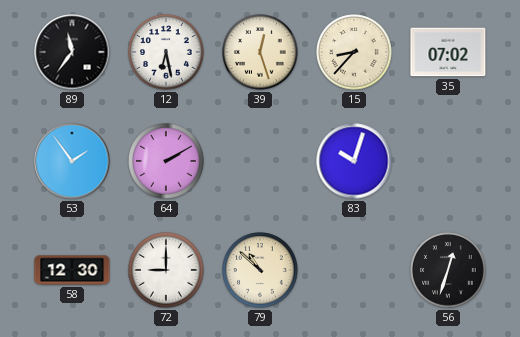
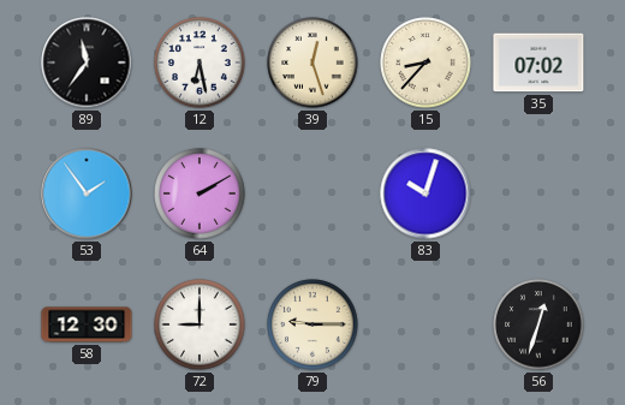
79: 10:52 -> 9:15 (312, 324)
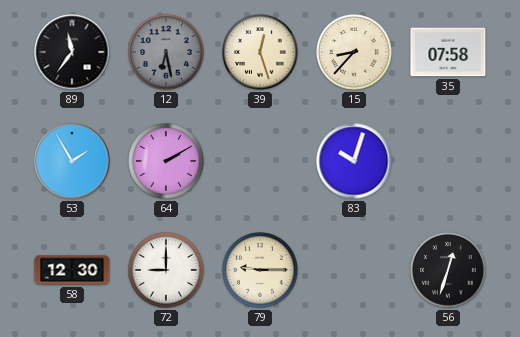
12 dial: white -> grey (166, 52)
35: 07:02 -> 07:58 (448, 52)
53: 1:54 -> 1:55 (72, 161)
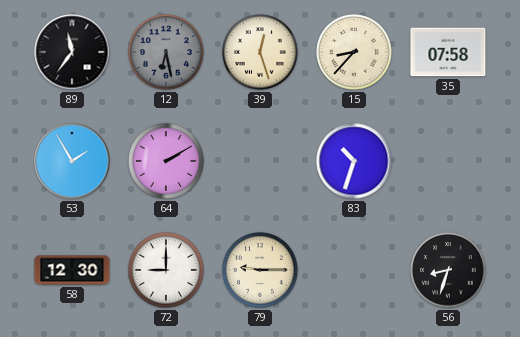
83: 10:03 -> 10:33 (354, 161)
56: 12:33 -> 8:33 (448, 270)
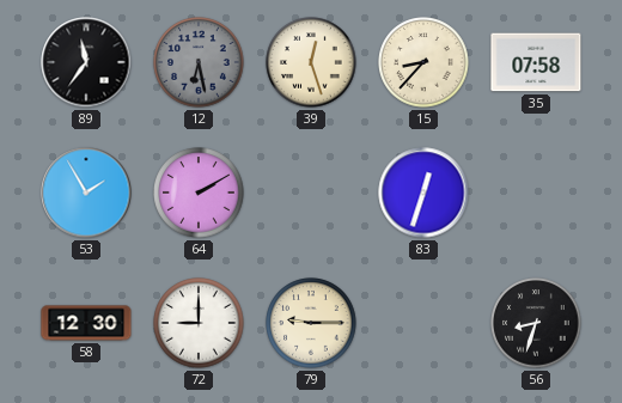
83: 10:33 -> 12:33 (423, 193)
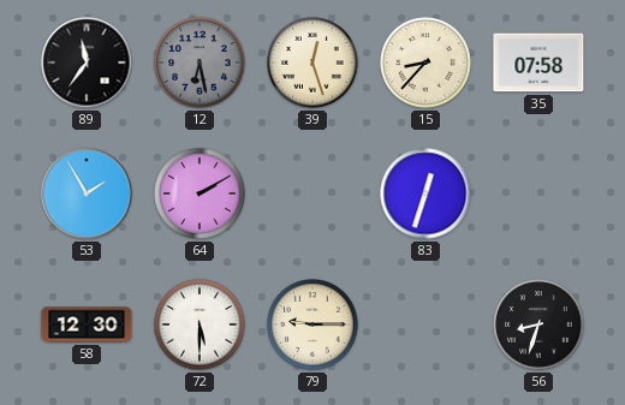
72: 9:00 -> 5:30 (200, 324)
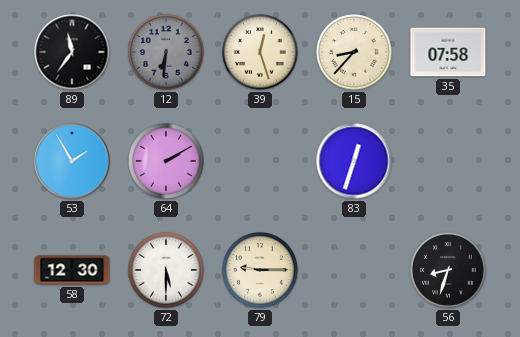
12: 6:28 -> 6:31 (166, 52)
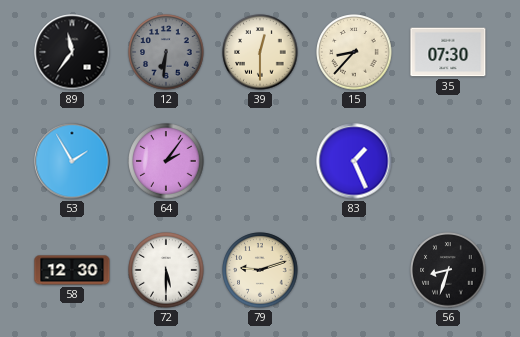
39: 12:27 -> 12:30 (260, 52)
35: 07:58 -> 07:30 (448, 52)
64: 2:10 -> 2:06 (166, 161)
83: 12:33 -> 1:26 (354, 161)
79: 9:15 -> 9:12 (260, 270)
